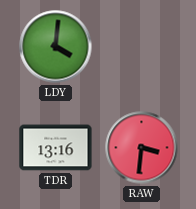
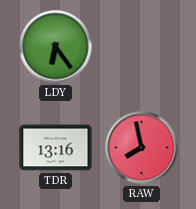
LDY: 4:01 -> 6:24 (56, 47)
RAW: 3:31 -> 7:58 (142, 148)
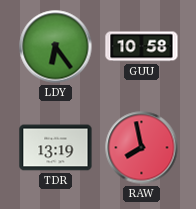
GUU: none -> 10:58 (142, 47)
TDR: 13:16 -> 13:19 (56, 148)
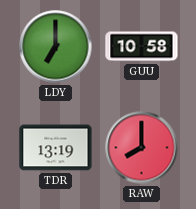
LDY: 6:24 -> 7:00 (56, 47)
RAW: 7:58 -> 8:00 (142, 148)
